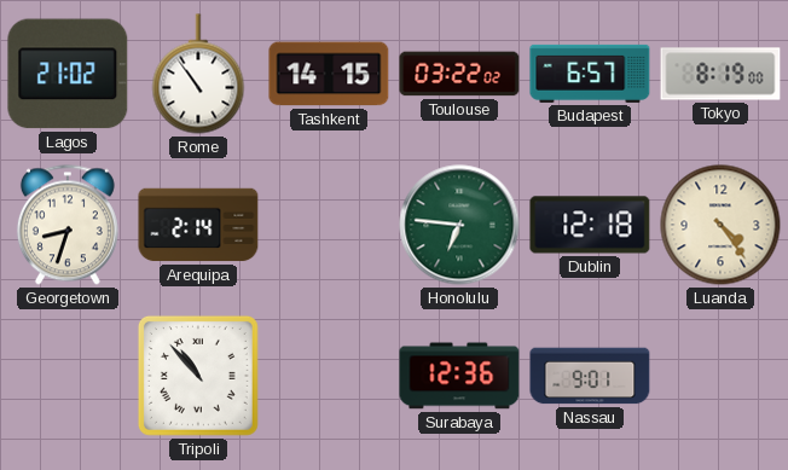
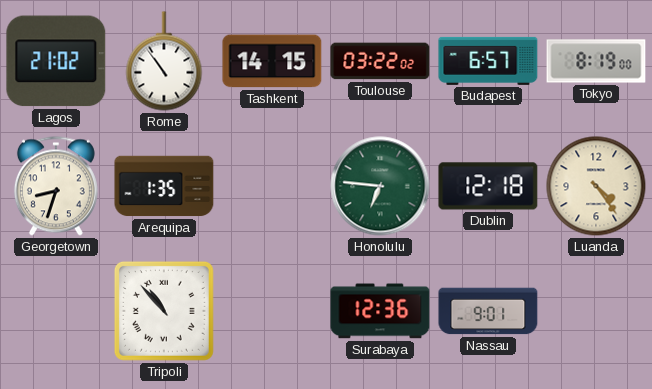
Arequipa: 2:14 -> 1:35 (164, 186)
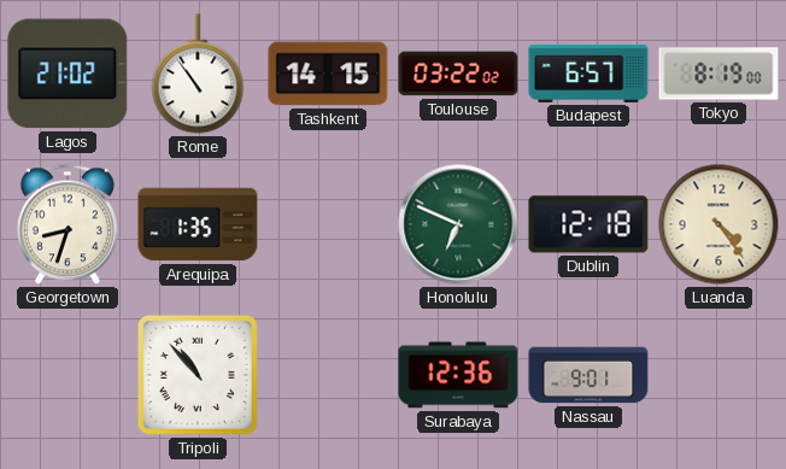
Honolulu: 6:46 -> 6:49 (458, 224)
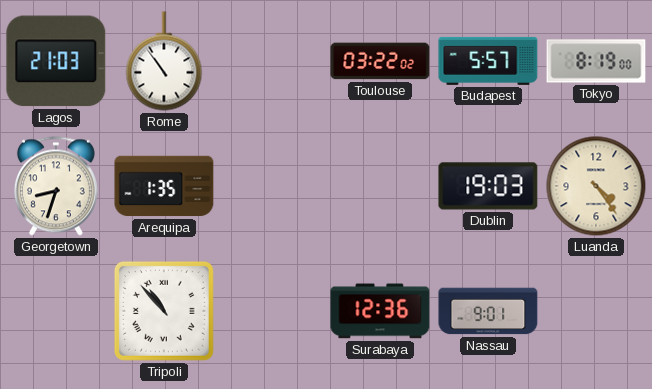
Lagos: 21:02 -> 21:03 (56, 61)
Tashkent: 14:15 -> none (328, 74)
Budapest: 6:57 -> 5:57 (488, 61)
Honolulu: 6:49 -> none (458, 224)
Dublin: 12:18 -> 19:03 (488, 186)
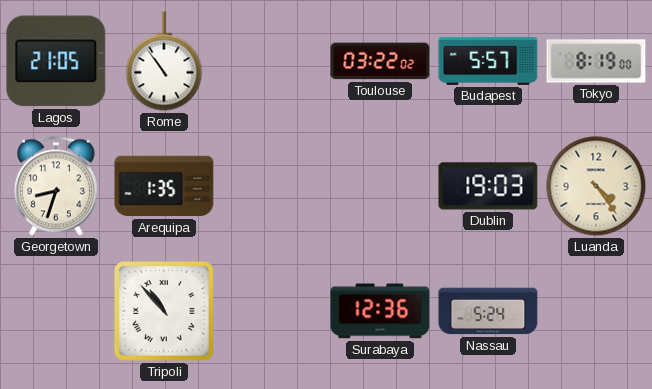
Lagos: 21:03 -> 21:05 (56, 61)
Nassau: 9:01 -> 5:24 (488, 311)
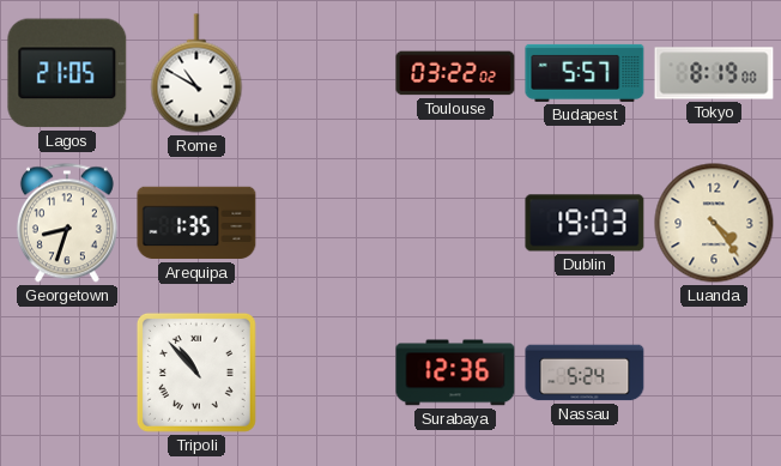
Rome: 10:54 -> 10:50 (196, 73)
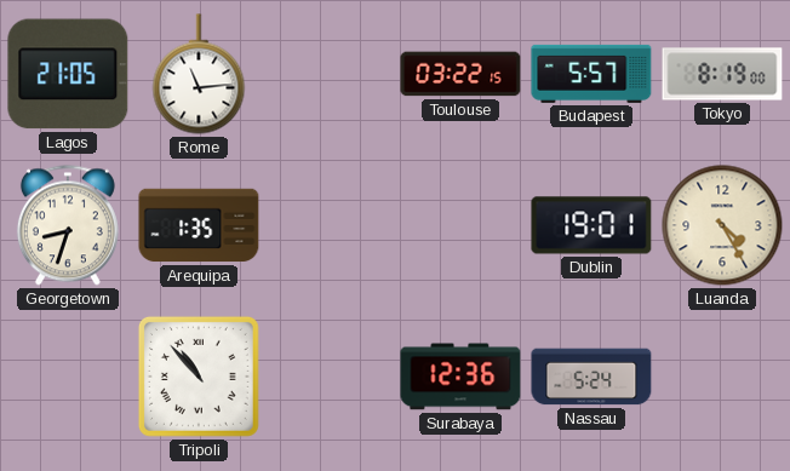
Rome: 10:50 -> 11:14 (199, 74)
Toulouse: 03:22:02 -> 03:22:15 (460, 74)
Dublin: 19:03 -> 19:01 (591, 225)
Luanda: 4:24 -> 4:25 (722, 225)
